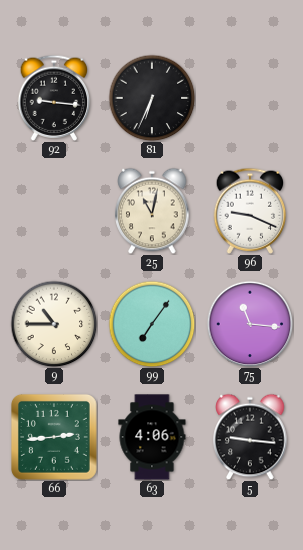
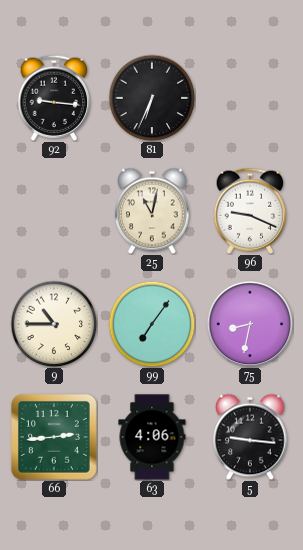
75: 11:16 -> 8:32 (250, 324)
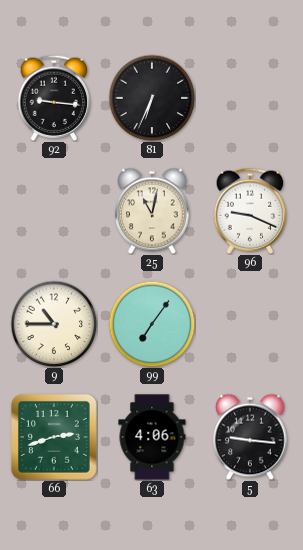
75: 8:32 -> none (250, 324)
66: 2:44 -> 2:42 (54, 437)
